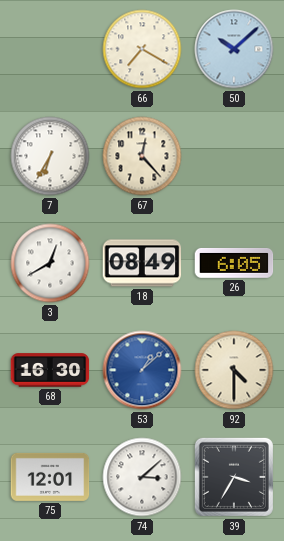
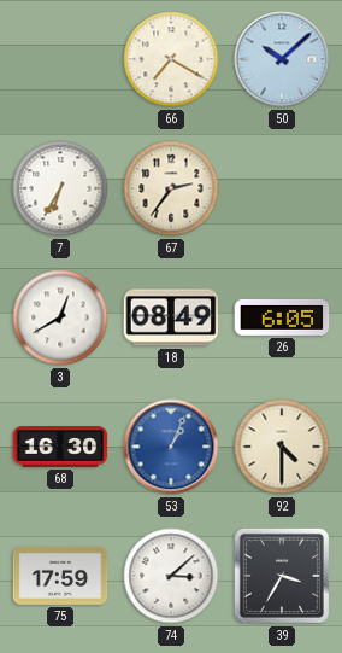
67: 12:23 -> 2:36 (171, 188)
53: 1:08 -> 1:04 (171, 447)
75: 12:01 -> 17:59 (60, 576)
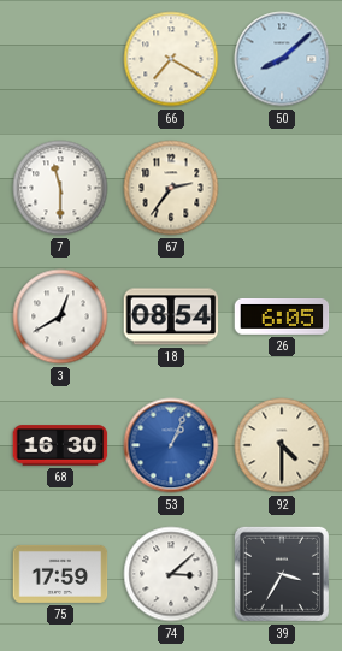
50: 10:08 -> 8:08 (282, 59)
7: 6:35 -> 11:30 (60, 188)
18: 08:49 -> 08:54 (171, 316)
